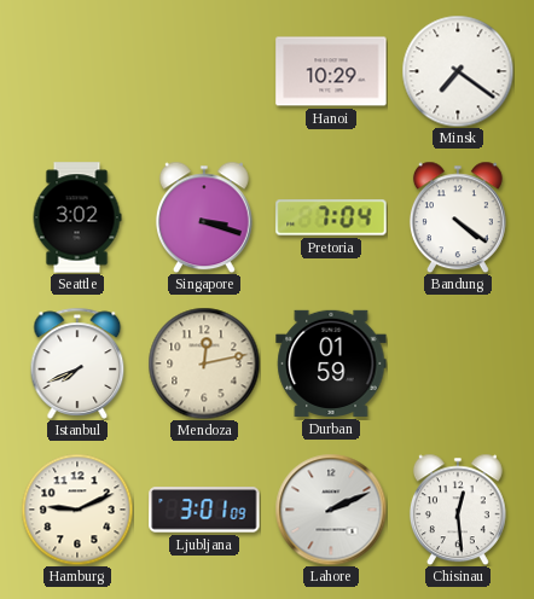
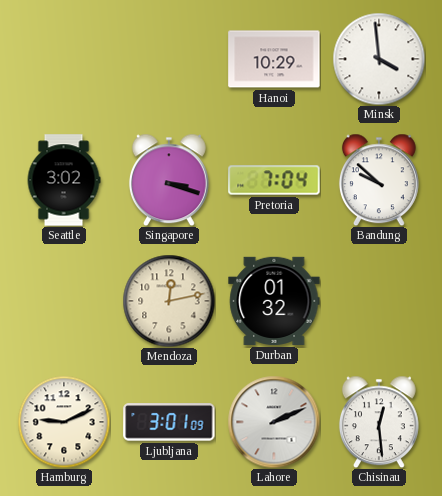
Minsk: 7:21 -> 3:59 (379, 59)
Bandung: 4:21 -> 9:52 (379, 180)
Istanbul: 7:41 -> none (77, 364)
Durban: 01:59 -> 01:32 (274, 301)
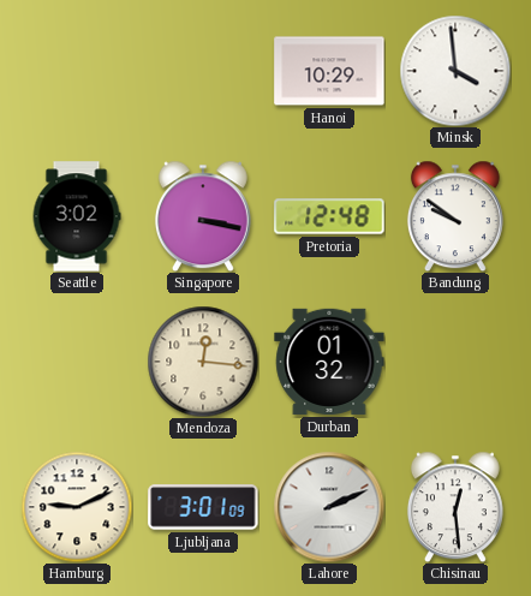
Singapore: 3:18 -> 3:17 (203, 216)
Pretoria: 7:04 -> 12:48 (329, 216)
Bandung: 9:52 -> 9:51 (455, 216)
Mendoza: 12:13 -> 12:16 (203, 362)
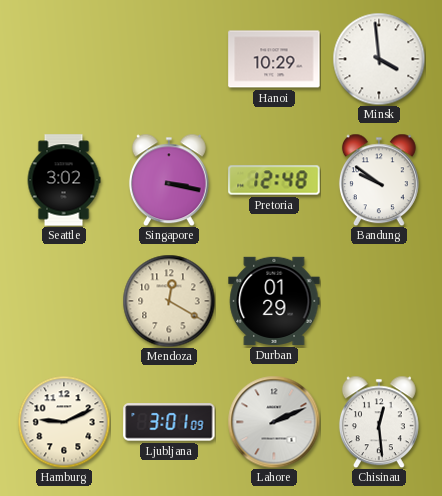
Mendoza: 12:16 -> 12:20 (169, 301)
Durban: 01:32 -> 01:29 (274, 301)
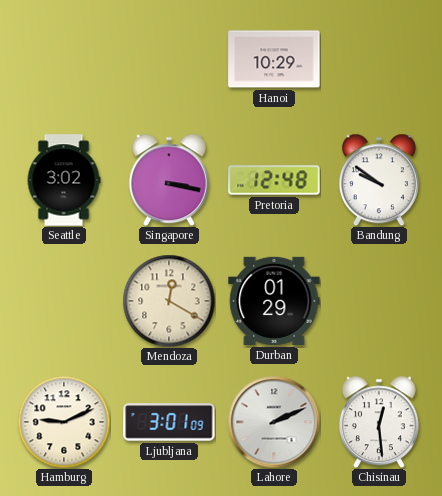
Minsk: 3:59 -> none (379, 59)
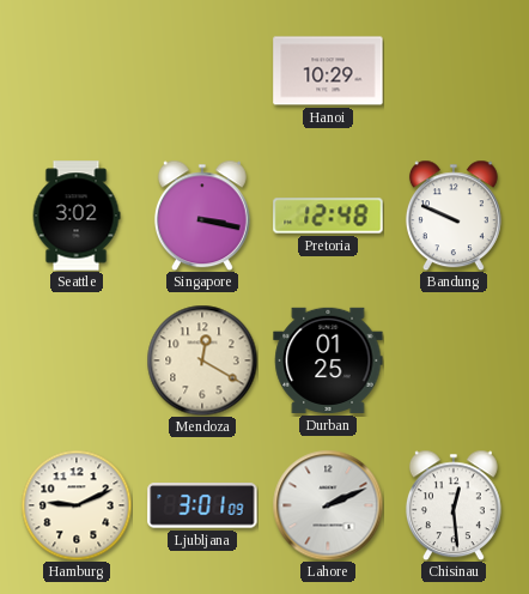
Bandung: 9:51 -> 9:49 (454, 216)
Durban: 01:29 -> 01:25 (328, 360)
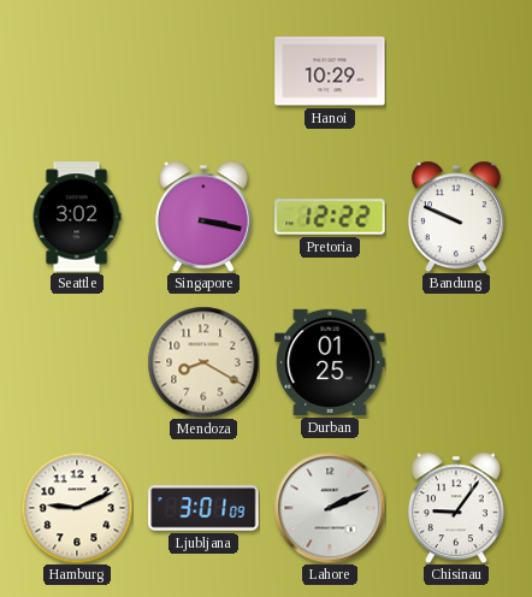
Pretoria: 12:48 -> 12:22 (330, 217)
Mendoza: 12:20 -> 8:20 (203, 362)
Chisinau: 12:29 -> 9:06 (456, 508)
